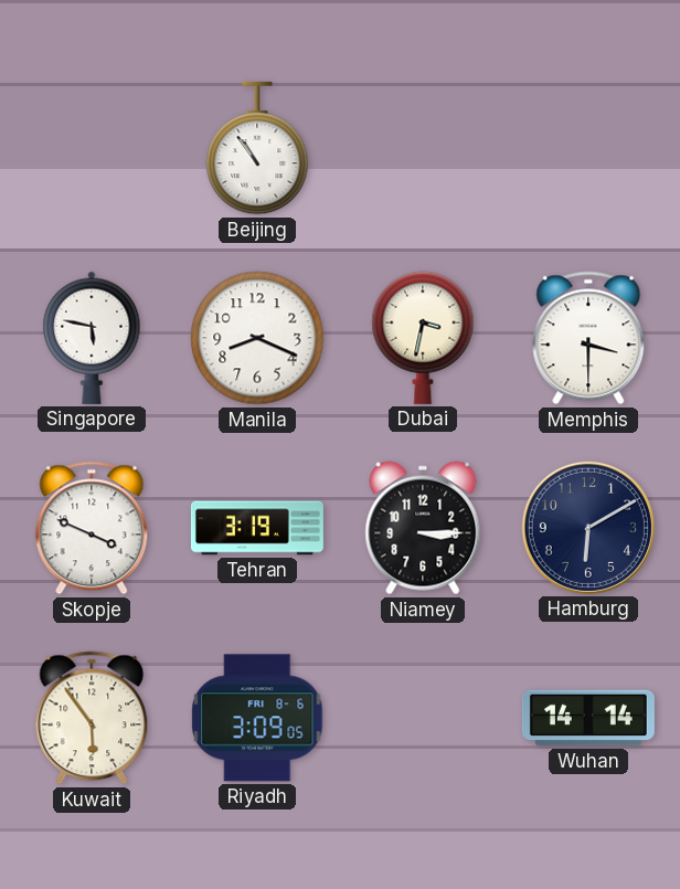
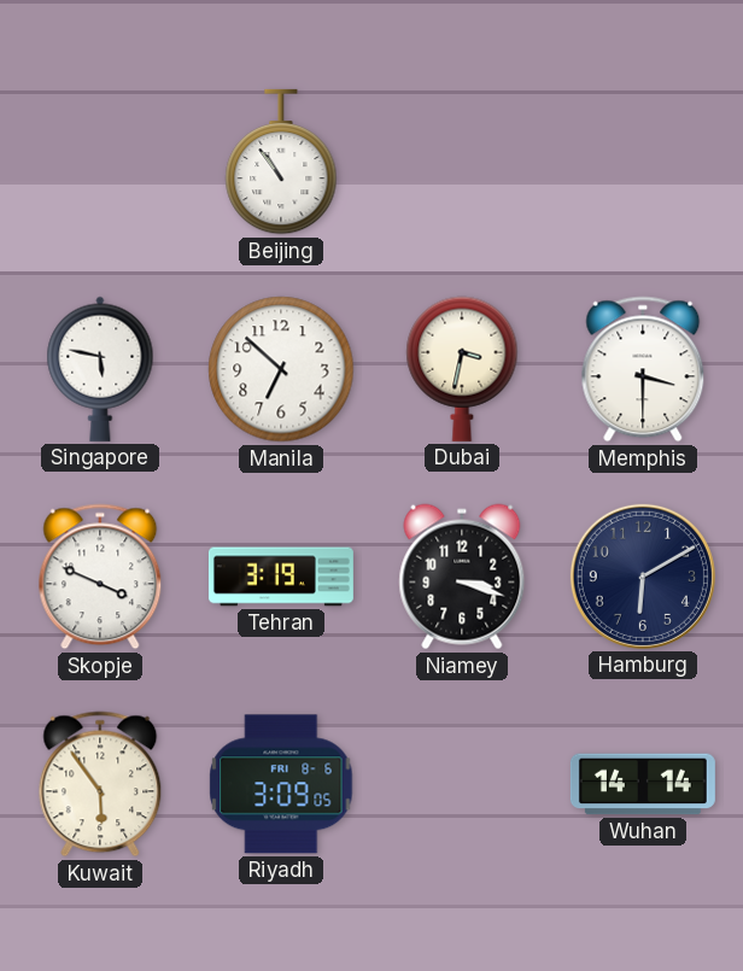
Manila: 8:19 -> 6:52 (281, 369)
Niamey: 3:15 -> 3:18 (462, 577)
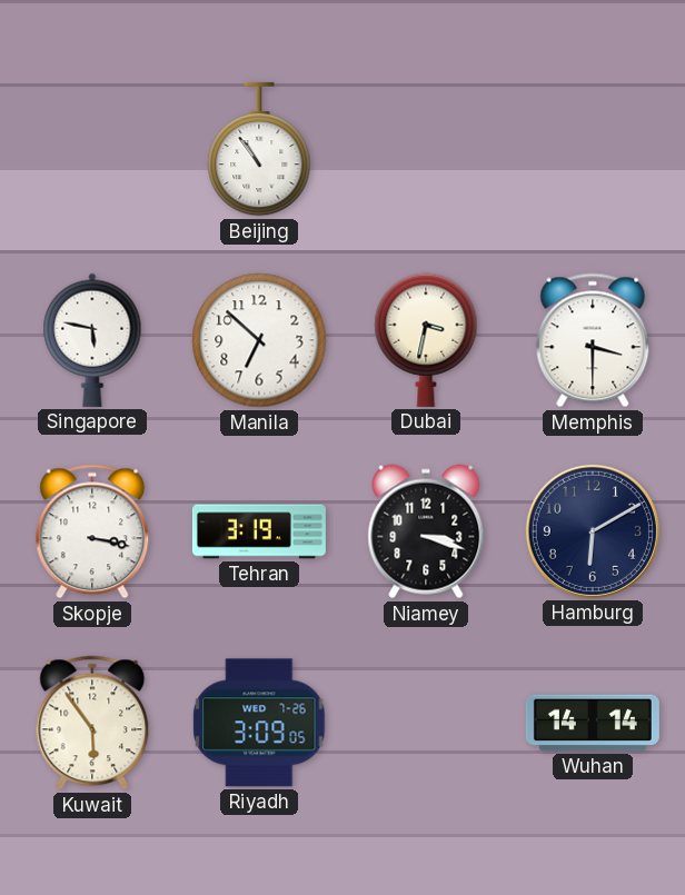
Skopje: 3:49 -> 3:17 (92, 531)
Riyadh date: FRI 8-6 -> WED 7-26 (259, 723)
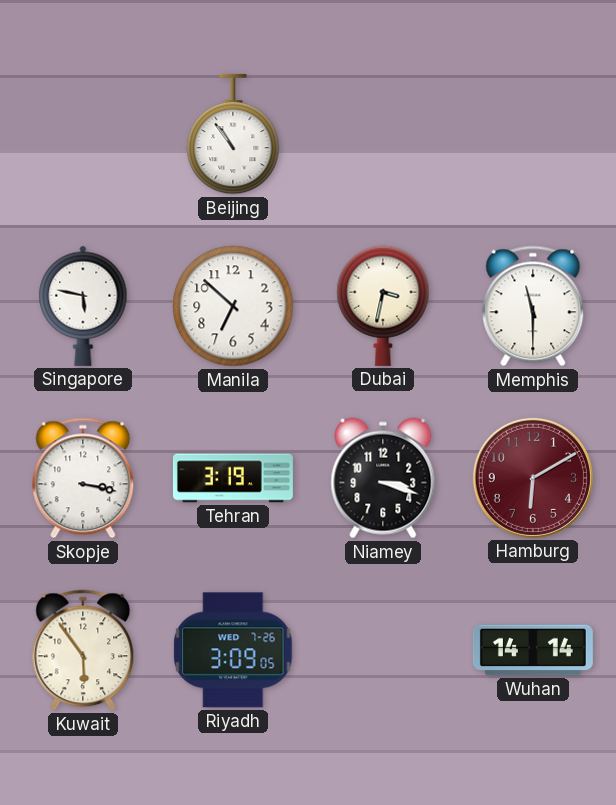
Memphis: 3:30 -> 11:30 (533, 306)
Hamburg dial: navy -> burgundy (533, 478)
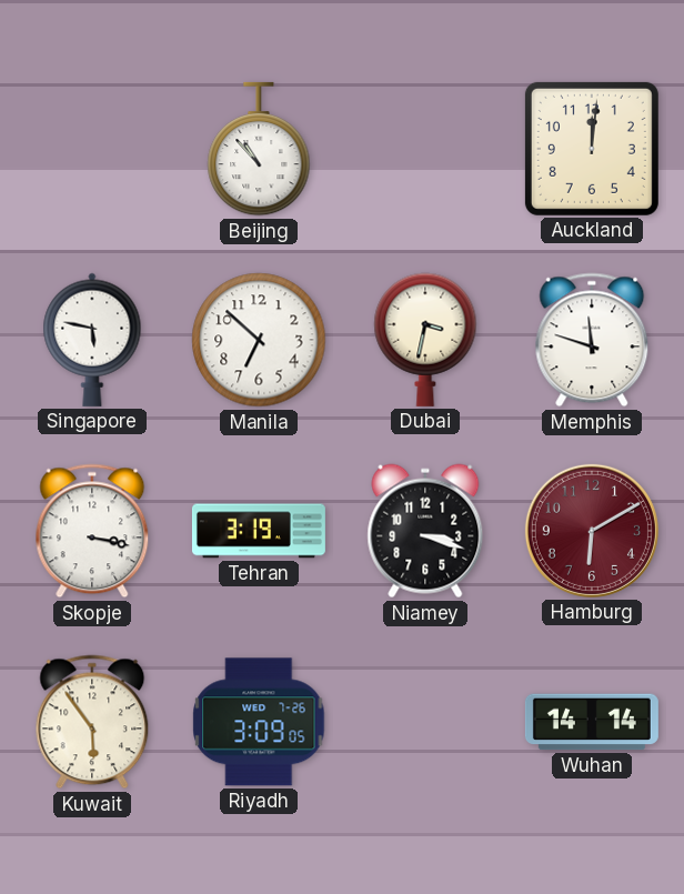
Beijing: 10:54 -> 10:53 (259, 149)
Auckland: none -> 12:01 (592, 149)
Memphis: 11:30 -> 11:48 (592, 340)
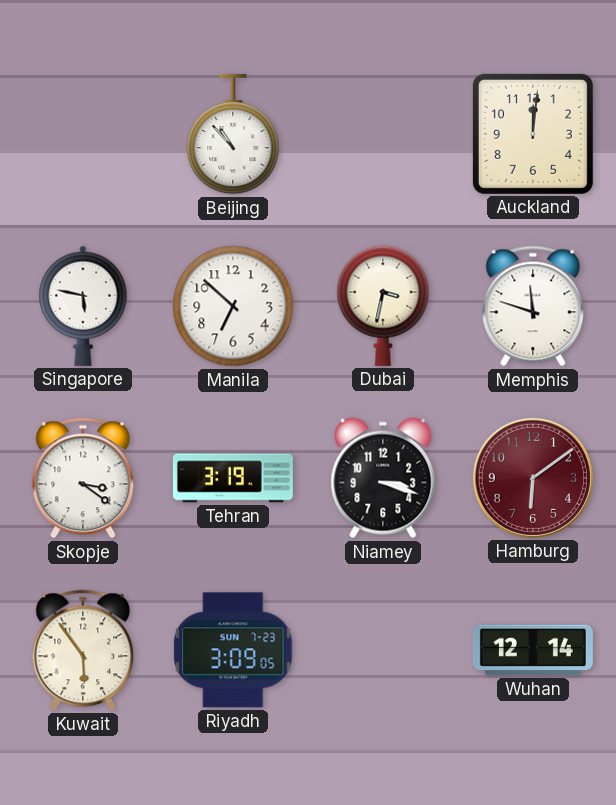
Skopje: 3:17 -> 3:21 (83, 478)
Hamburg: 6:10 -> 6:09 (533, 478)
Riyadh date: WED 7-26 -> SUN 7-23 (233, 650)
Wuhan: 14:14 -> 12:14 (533, 650)
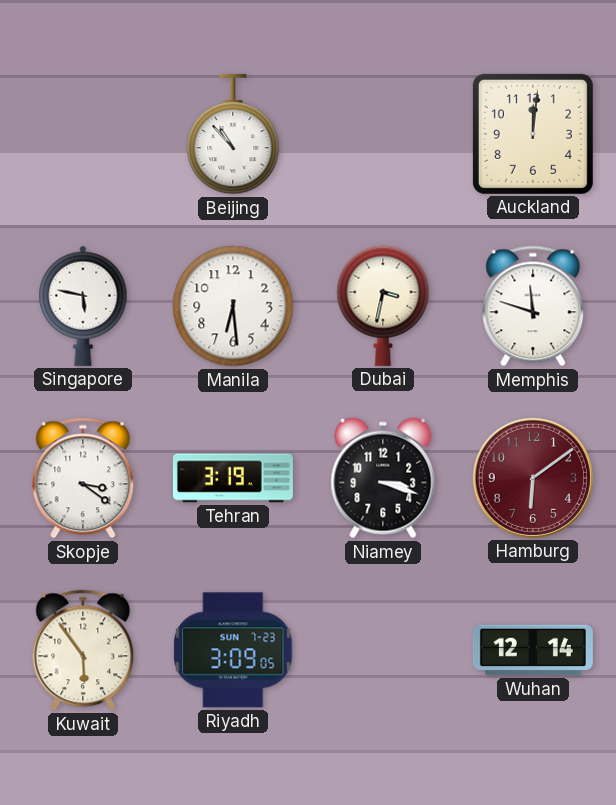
Manila: 6:52 -> 6:29 (233, 306)
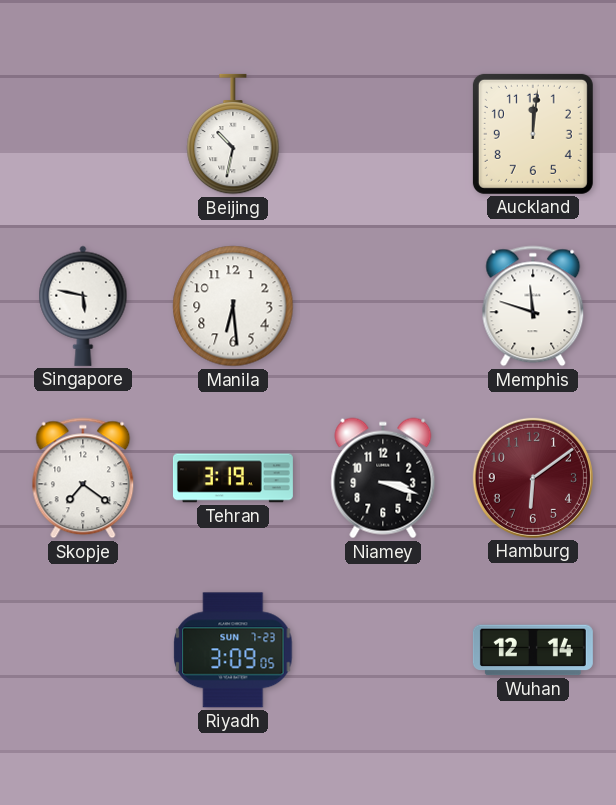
Beijing: 10:53 -> 10:32 (233, 134)
Dubai: 3:32 -> none (383, 306)
Skopje: 3:21 -> 7:21 (83, 478)
Kuwait: 5:54 -> none (83, 650)
